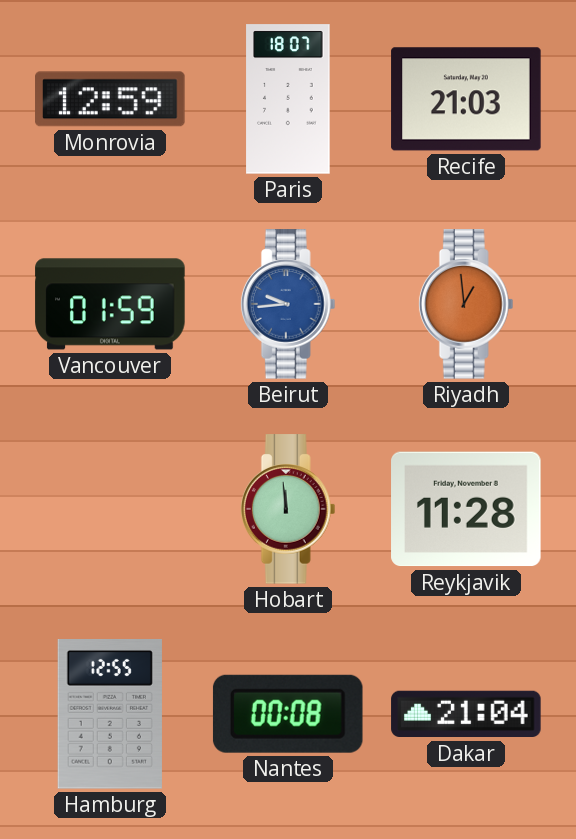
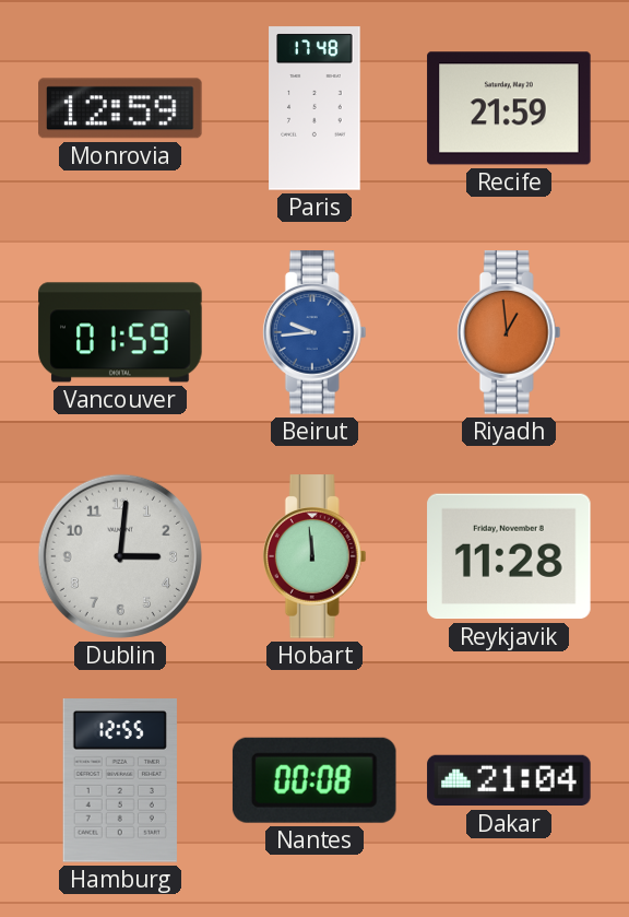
Paris: 18:07 -> 17:48 (314, 108)
Recife: 21:03 -> 21:59 (509, 108)
Dublin: none -> 3:01 (120, 556)
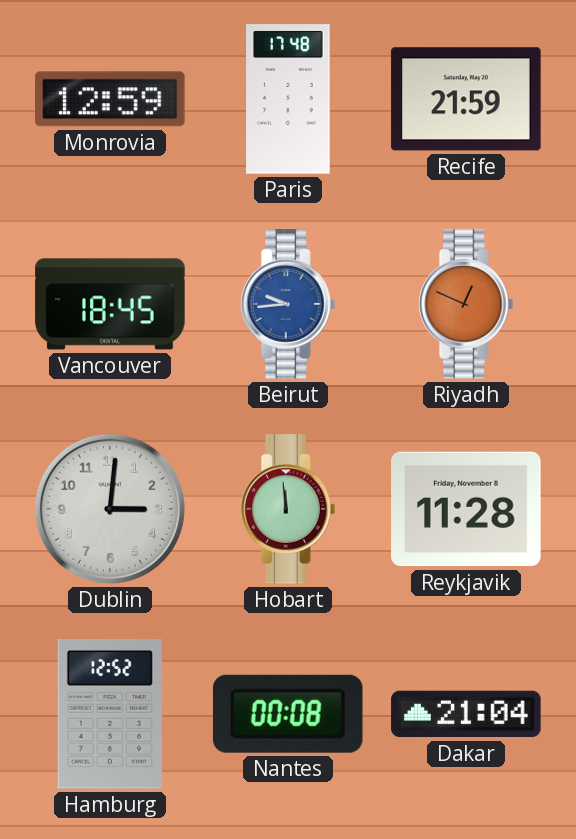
Vancouver: 01:59 -> 18:45 (110, 304)
Riyadh: 12:59 -> 12:49 (466, 304)
Hamburg: 12:55 -> 12:52 (110, 714)
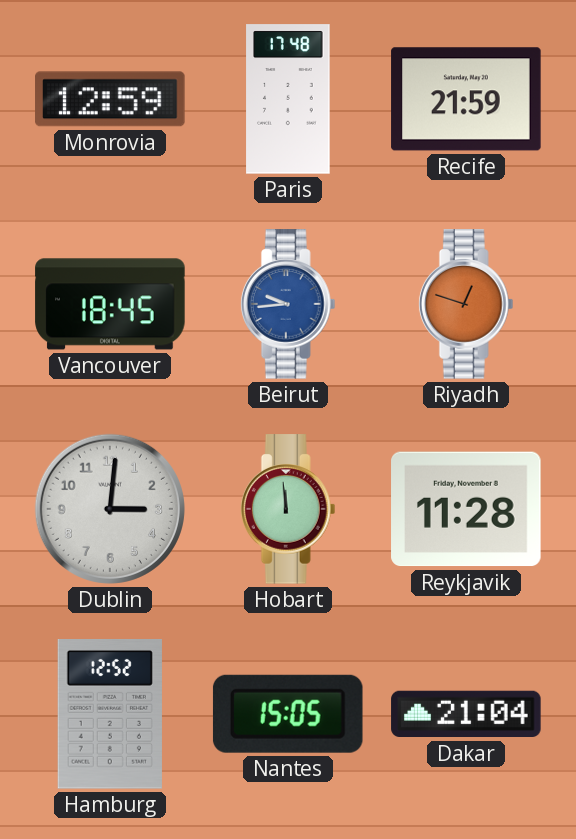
Riyadh: 12:49 -> 12:48 (466, 304)
Nantes: 00:08 -> 15:05 (288, 714)
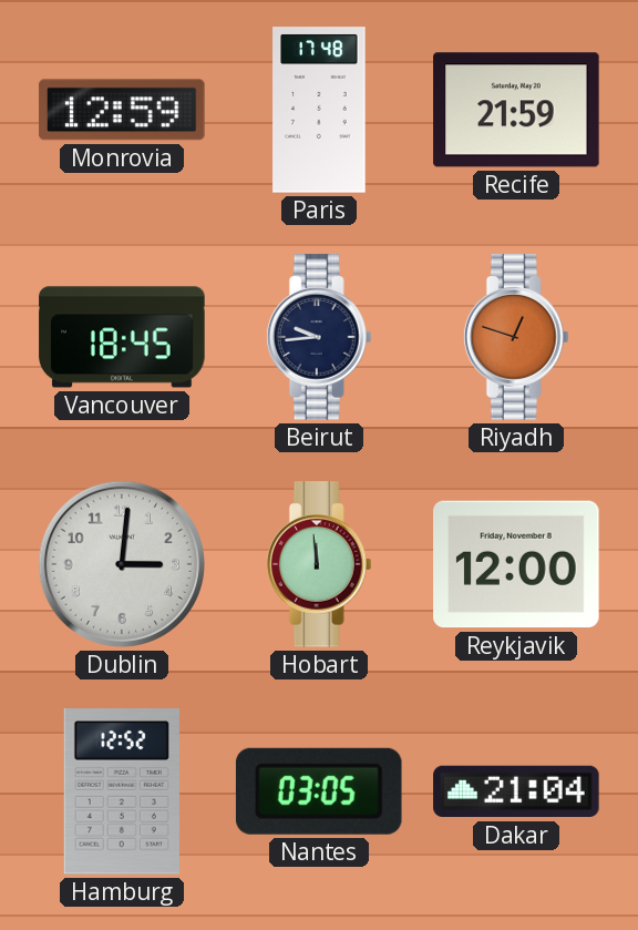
Beirut dial: blue -> navy (319, 337)
Reykjavik: 11:28 -> 12:00 (516, 564)
Nantes: 15:05 -> 03:05 (319, 791)
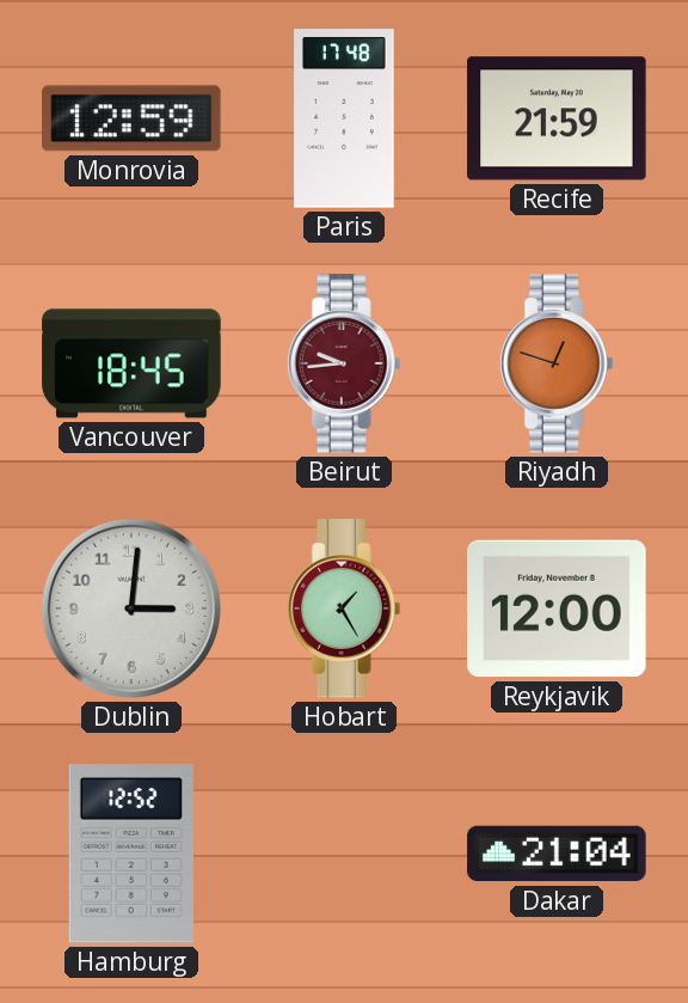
Beirut dial: navy -> burgundy (344, 363)
Hobart: 11:59 -> 1:25 (344, 608)
Nantes: 03:05 -> none (319, 791)
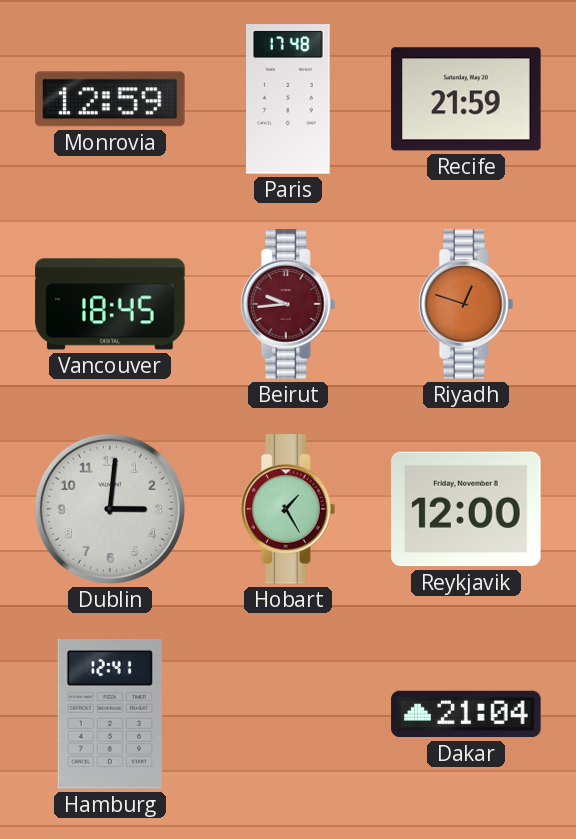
Hamburg: 12:52 -> 12:41 (110, 714)
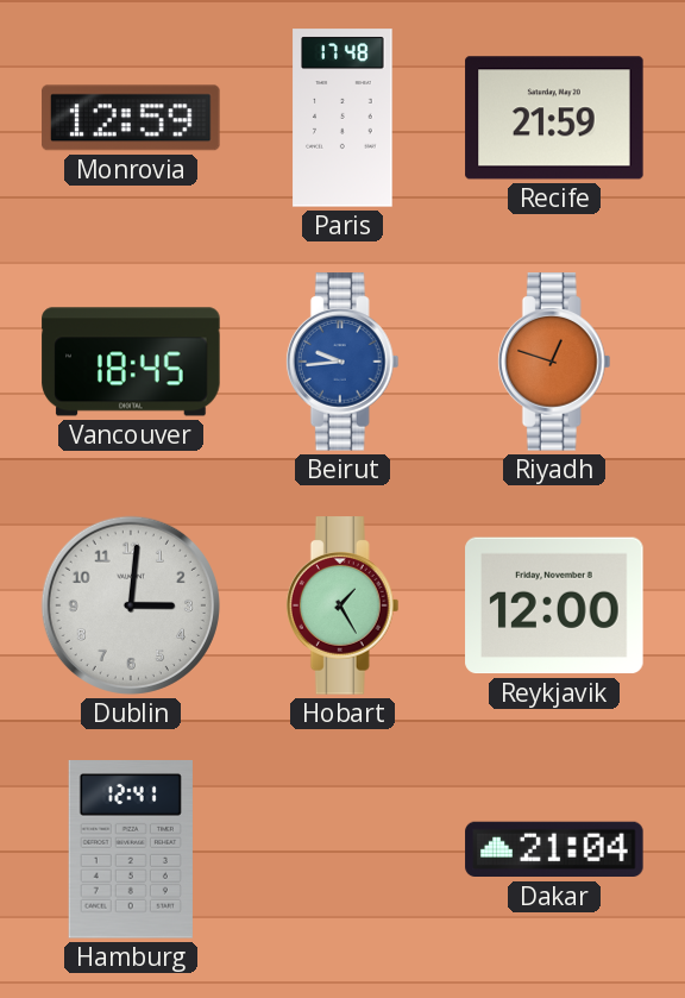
Beirut dial: burgundy -> blue (342, 362)
